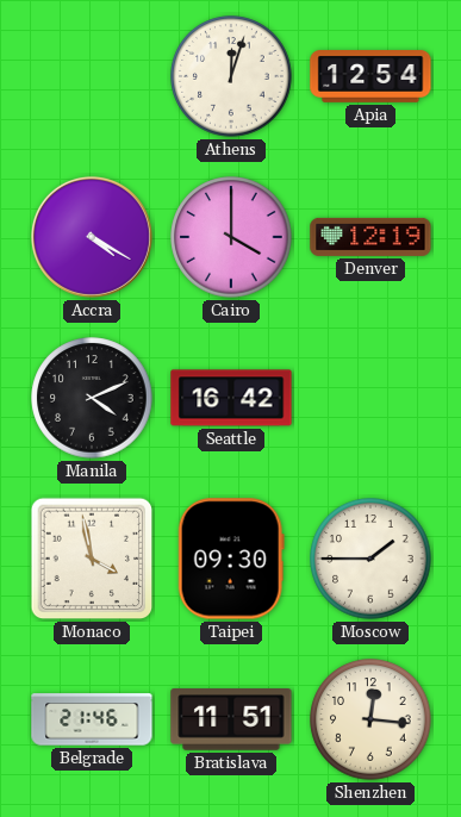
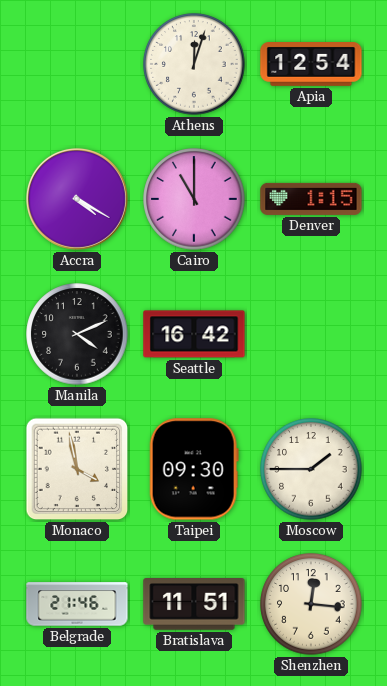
Cairo: 4:00 -> 11:00 (194, 199)
Denver: 12:19 -> 1:15 (311, 199)
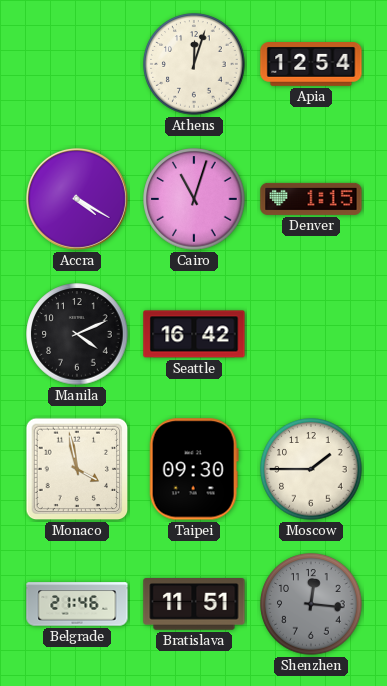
Cairo: 11:00 -> 11:03 (194, 199)
Shenzhen dial: cream -> grey (311, 604)
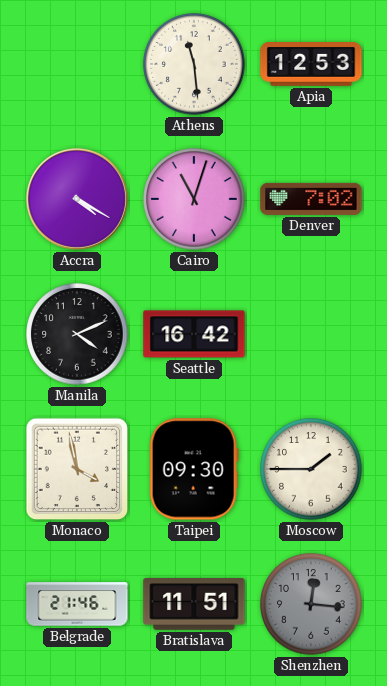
Athens: 12:03 -> 11:29 (194, 64)
Apia: 12:54 -> 12:53 (311, 65)
Denver: 1:15 -> 7:02 (311, 199)
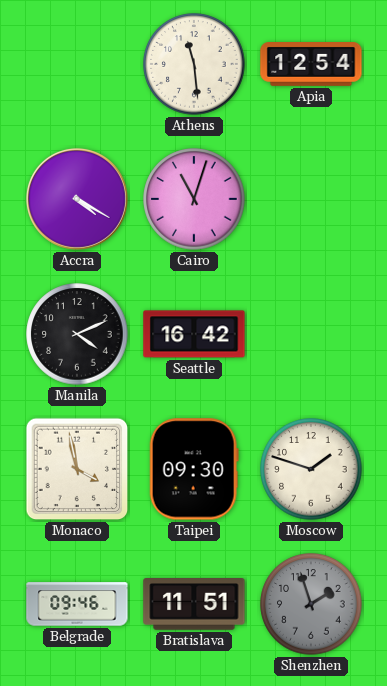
Apia: 12:53 -> 12:54 (311, 65)
Denver: 7:02 -> none (311, 199)
Moscow: 1:45 -> 1:48 (311, 469)
Belgrade: 21:46 -> 09:46 (77, 604)
Shenzhen: 12:16 -> 1:57 (311, 604)
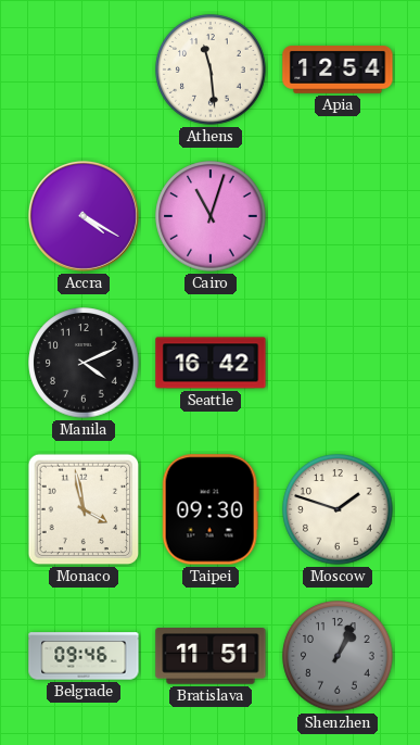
Shenzhen: 1:57 -> 1:04 (338, 656)
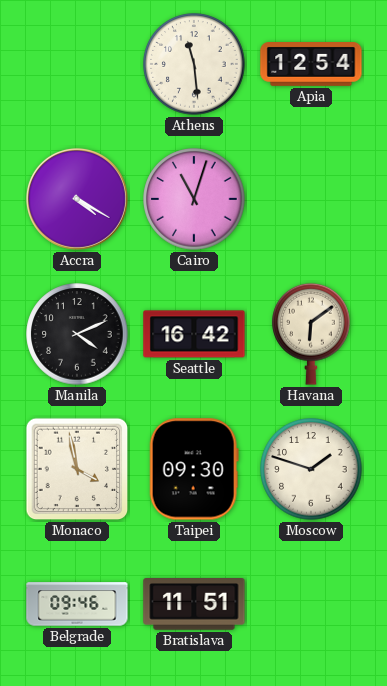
Havana: none -> 6:09 (311, 334)
Shenzhen: 1:04 -> none (338, 656)
